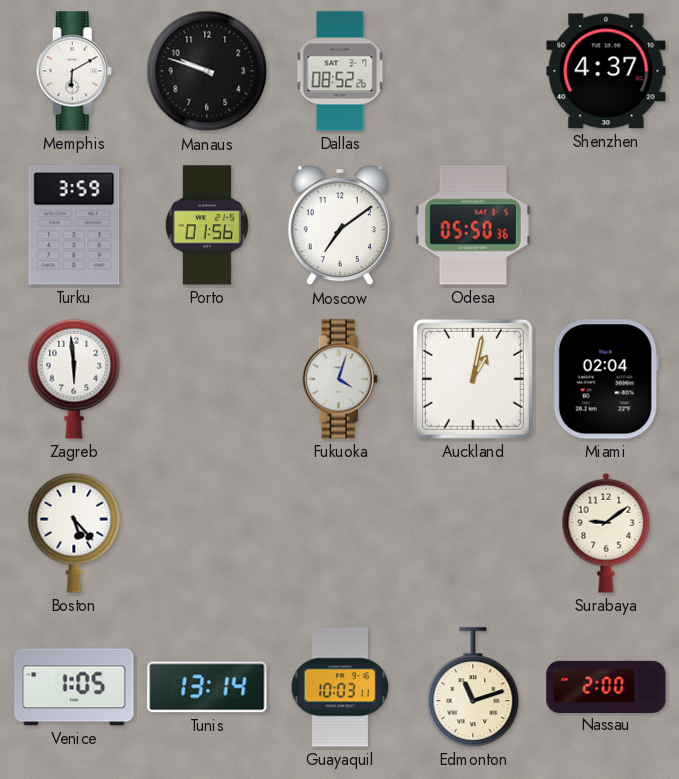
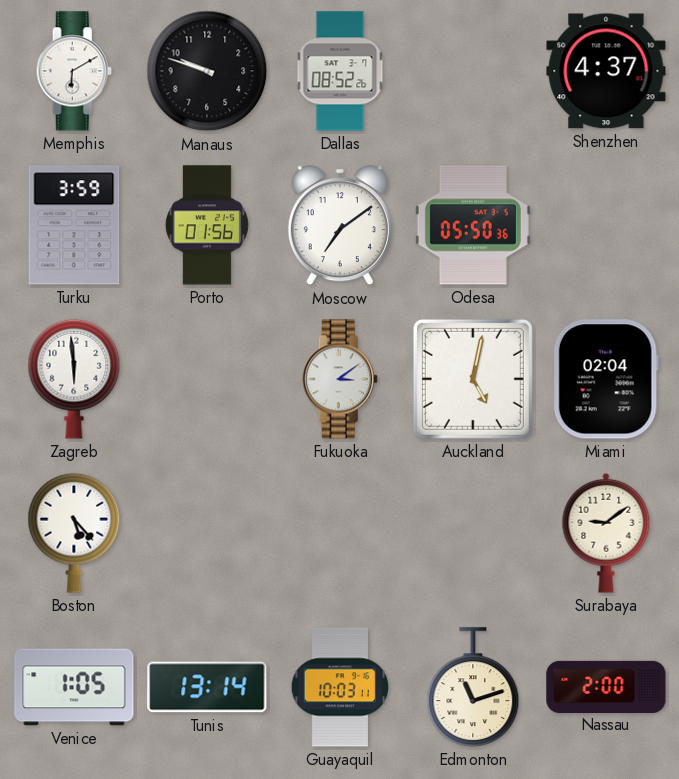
Fukuoka: 4:03 -> 3:09 (340, 379)
Auckland: 1:02 -> 5:02 (473, 379)
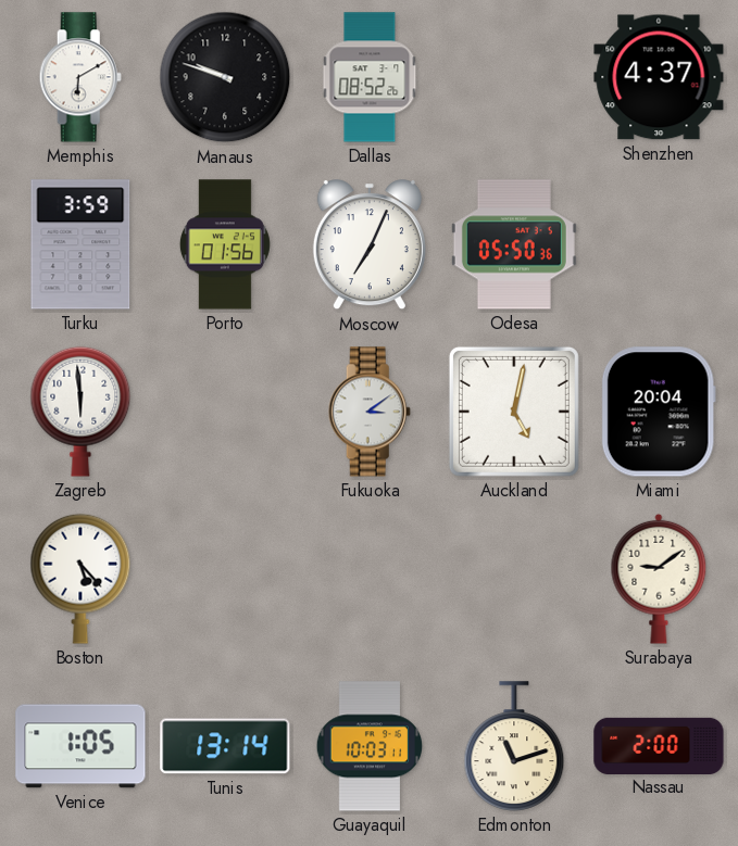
Moscow: 7:09 -> 7:04 (370, 245)
Miami: 02:04 -> 20:04 (659, 412)
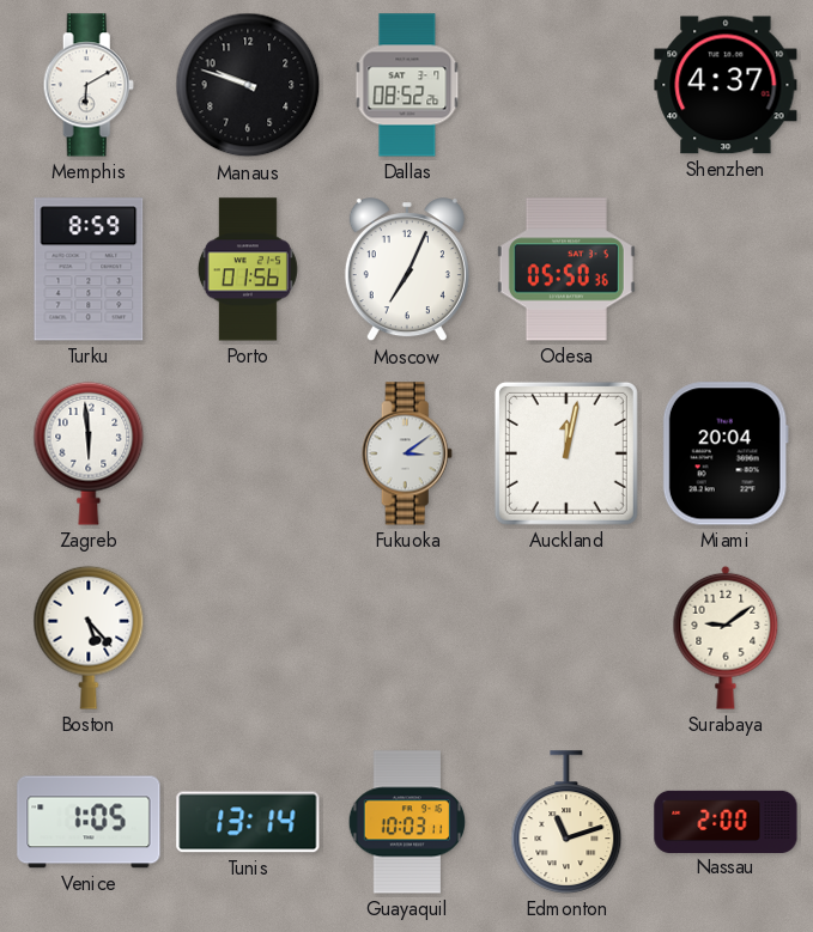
Turku: 3:59 -> 8:59 (89, 269)
Auckland: 5:02 -> 12:02 (566, 453)
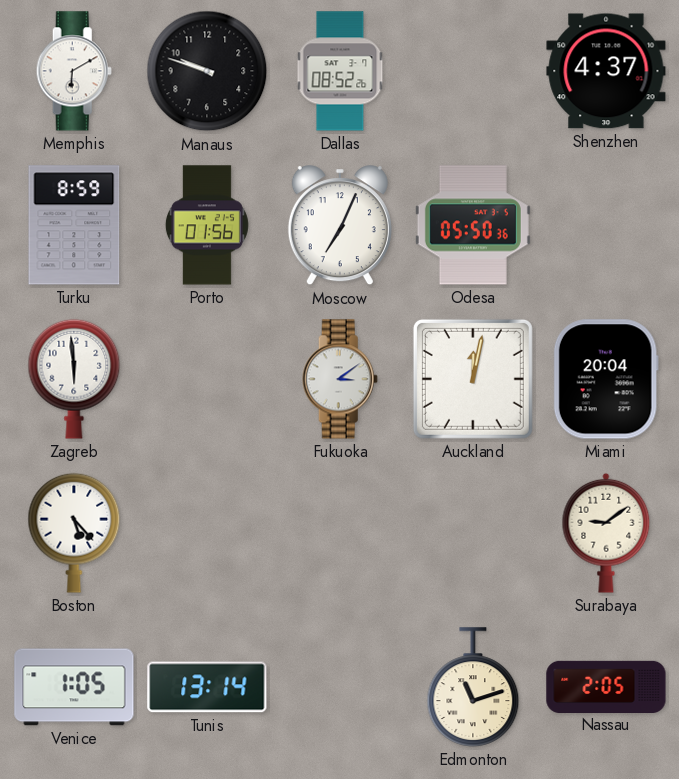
Guayaquil: 10:03 -> none (407, 822)
Nassau: 2:00 -> 2:05 (606, 686)
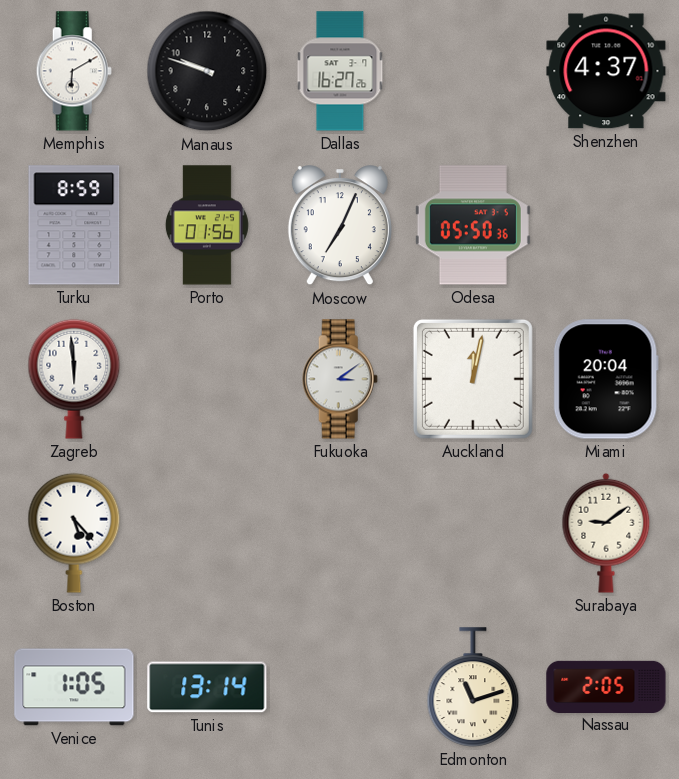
Dallas: 08:52 -> 16:27 (340, 71)
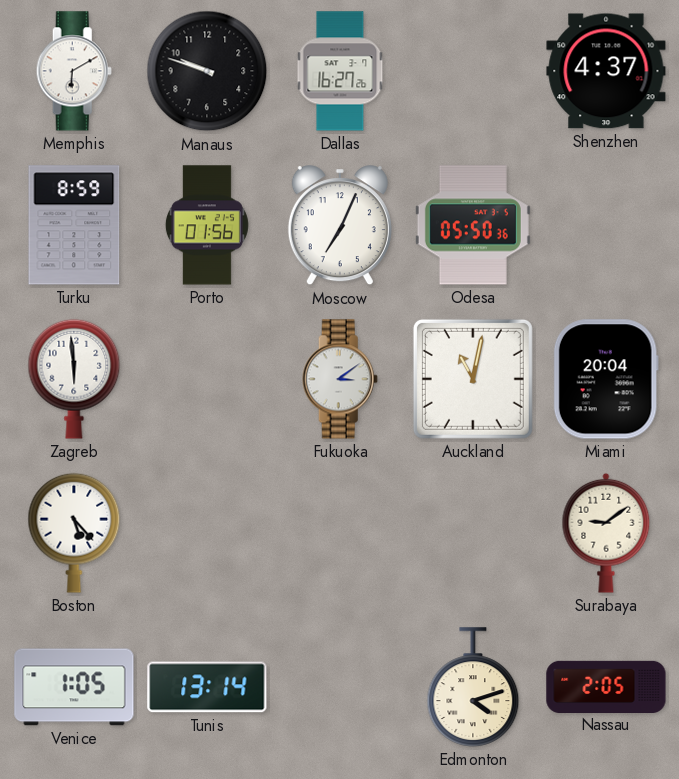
Auckland: 12:02 -> 11:02 (473, 379)
Edmonton: 11:12 -> 4:12 (473, 687)
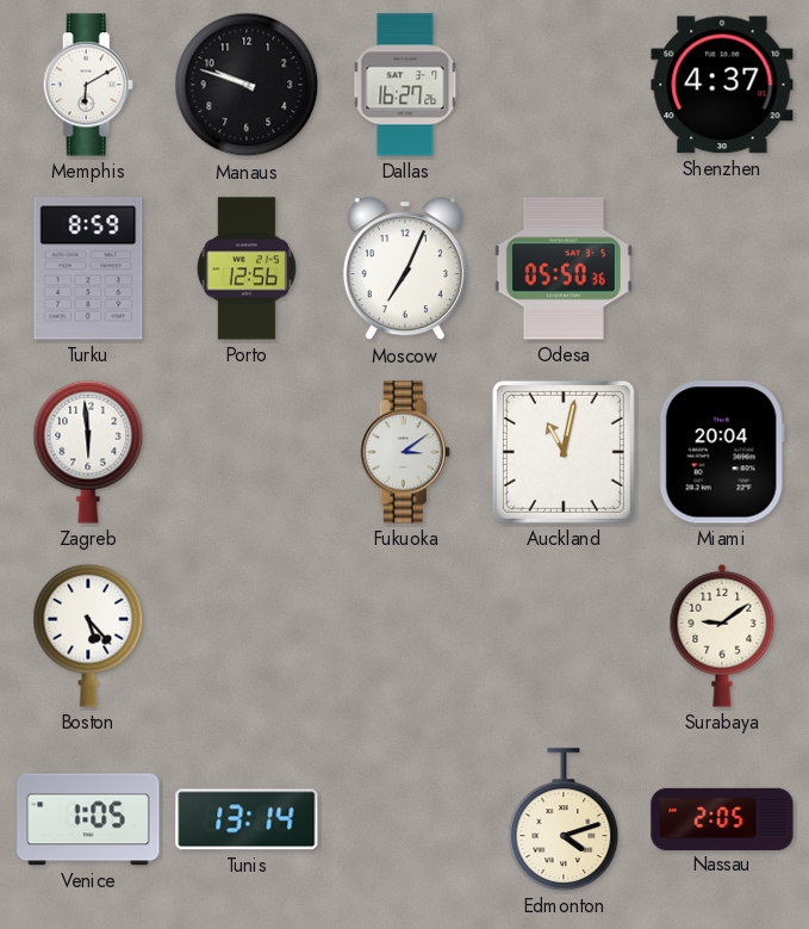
Porto: 01:56 -> 12:56 (247, 268)
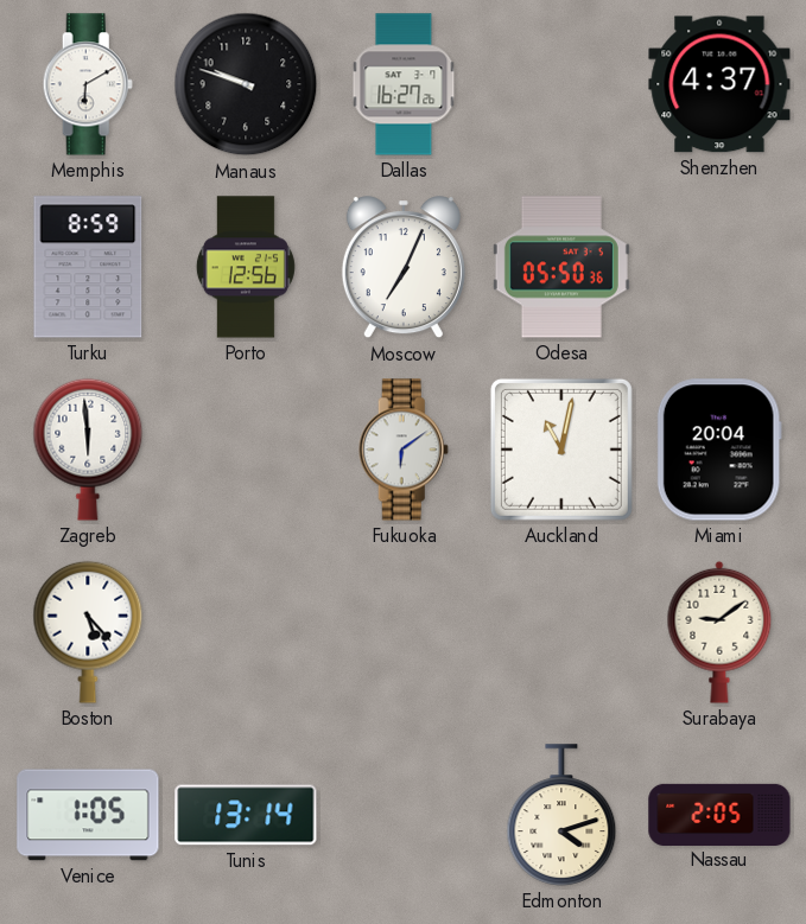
Fukuoka: 3:09 -> 6:09 (404, 450)
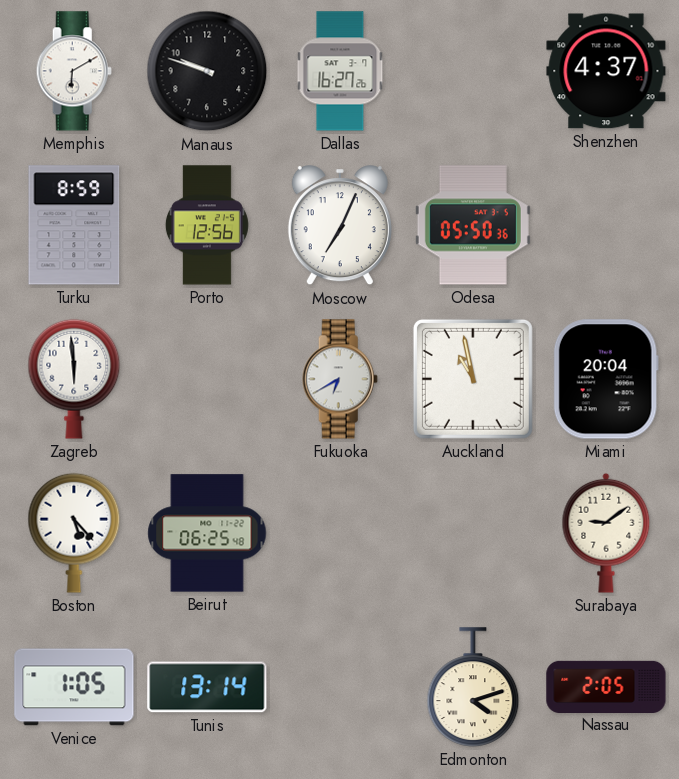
Fukuoka: 6:09 -> 6:40 (340, 379)
Auckland: 11:02 -> 10:58 (473, 379)
Beirut: none -> 06:25 (207, 533)
